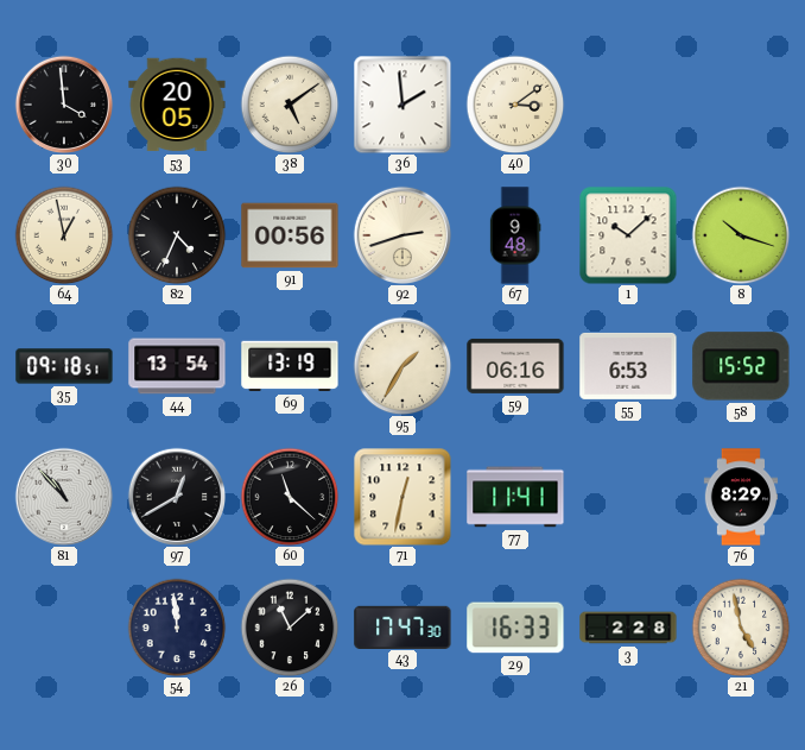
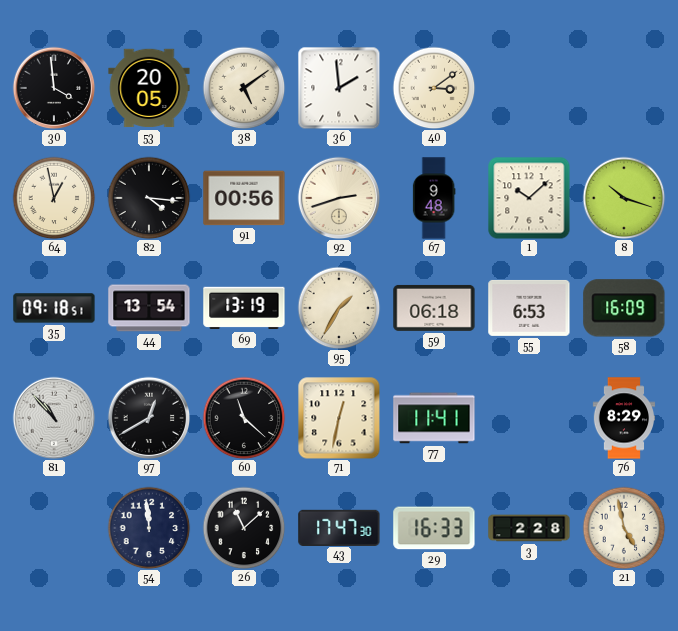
82: 4:34 -> 4:16 (149, 198)
59: 06:16 -> 06:18 (434, 308)
58: 15:52 -> 16:09 (624, 308)
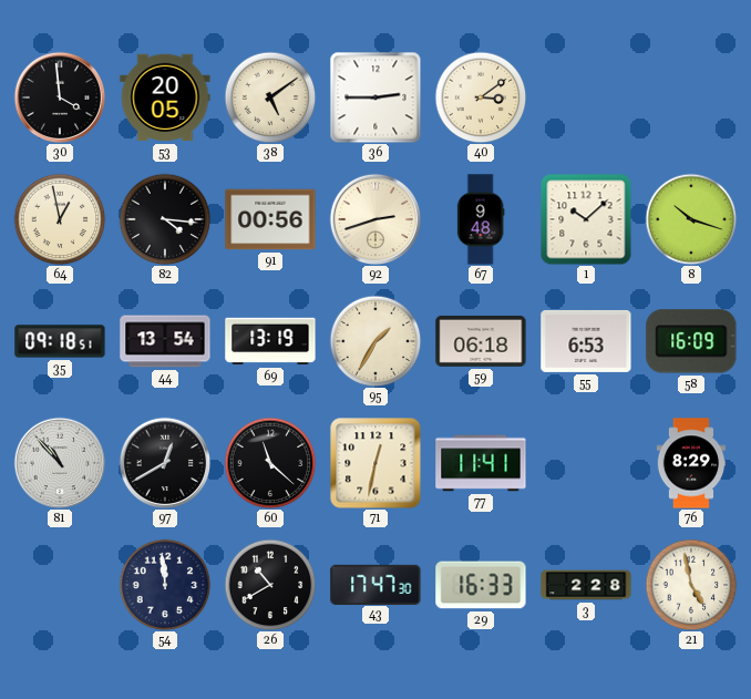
36: 1:59 -> 2:45 (375, 97)
26: 11:08 -> 10:40 (270, 585)
